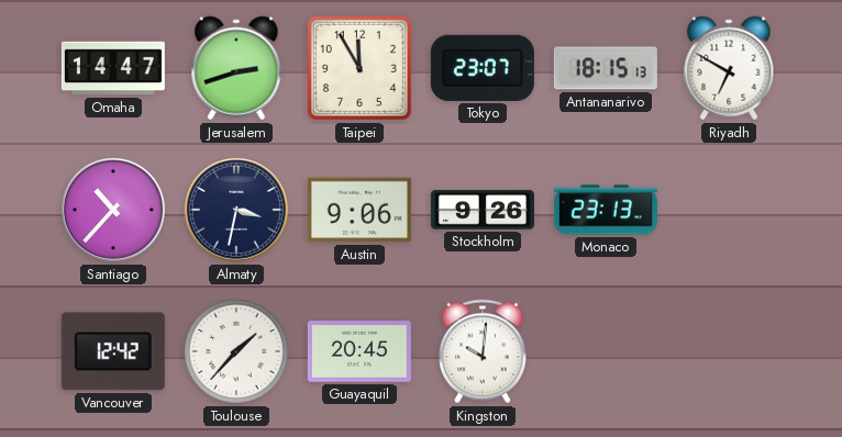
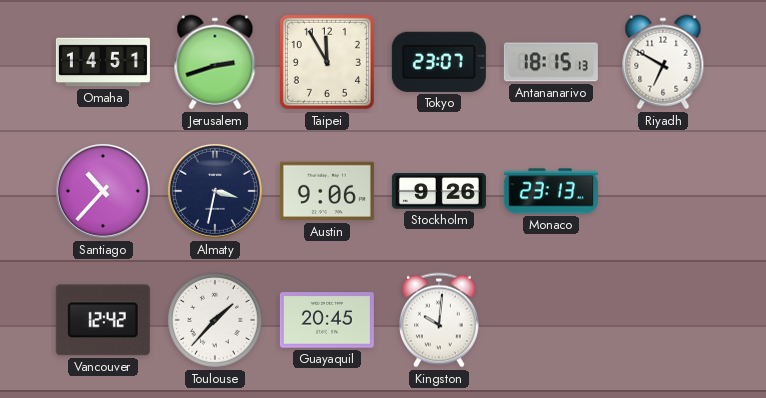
Omaha: 14:47 -> 14:51 (103, 62)
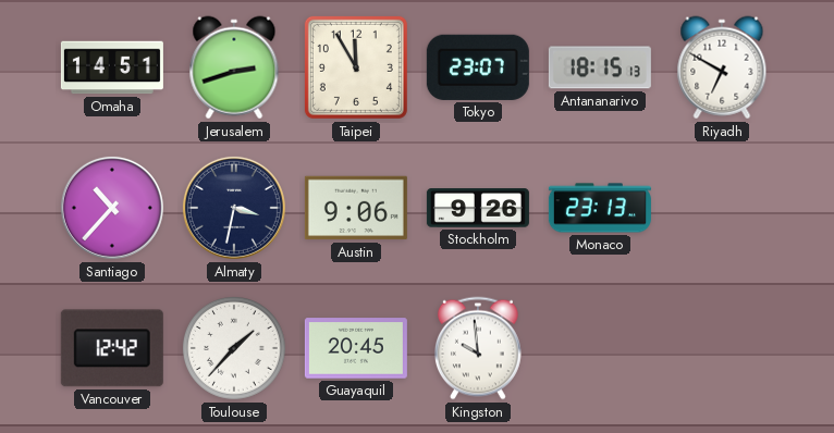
Kingston: 10:01 -> 9:59 (478, 348)
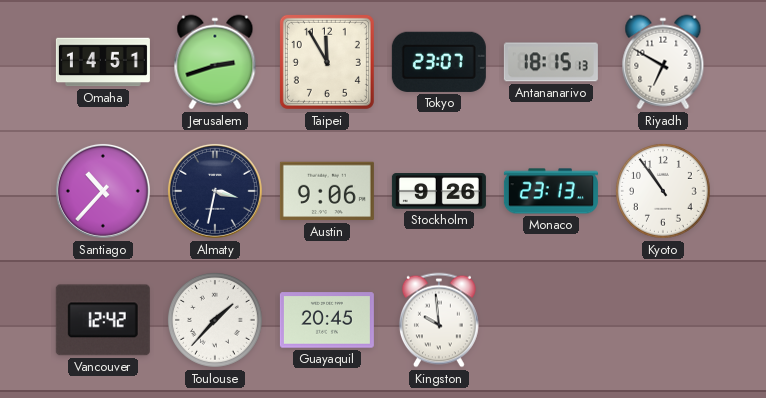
Kyoto: none -> 10:54 (663, 191)
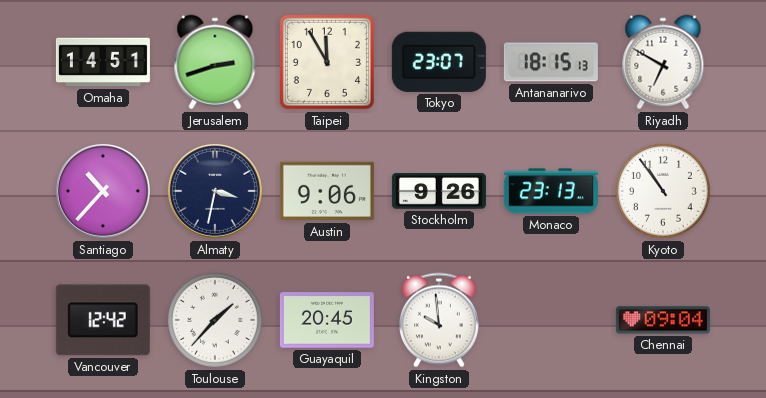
Chennai: none -> 09:04 (663, 320)
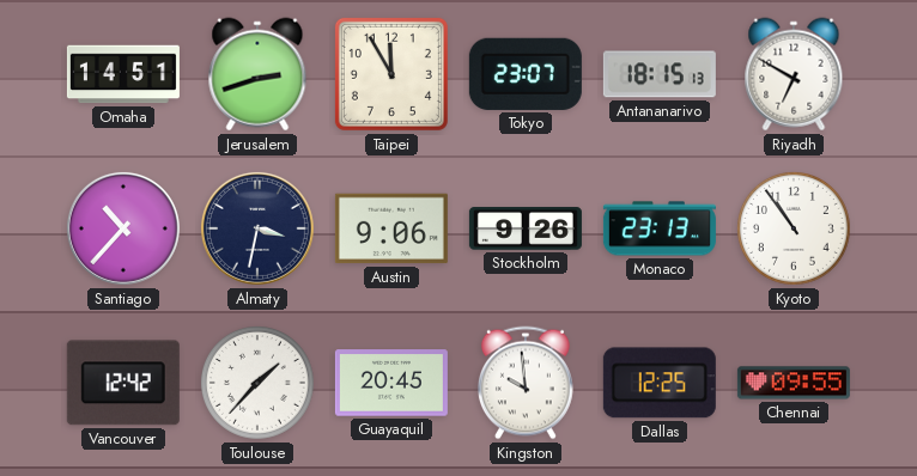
Dallas: none -> 12:25 (660, 383)
Chennai: 09:04 -> 09:55 (794, 383)
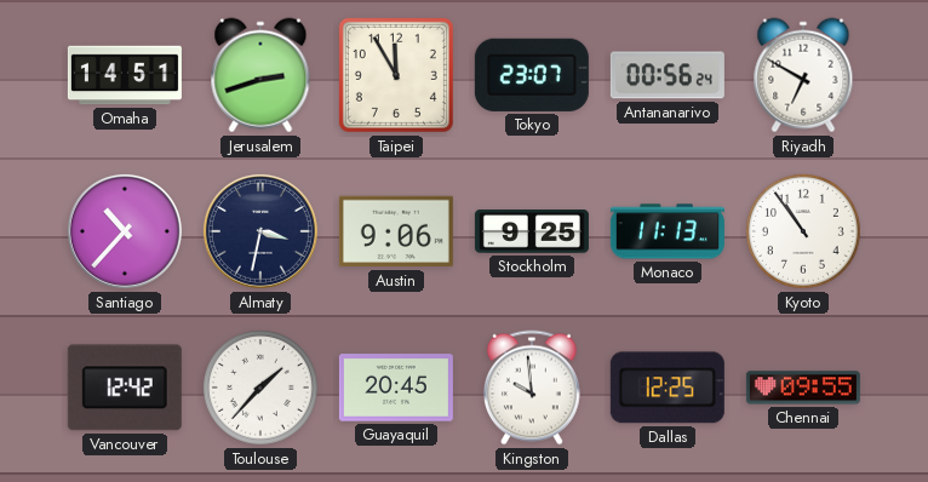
Antananarivo: 18:15 -> 00:56 (668, 75)
Stockholm: 9:26 -> 9:25 (532, 231)
Monaco: 23:13 -> 11:13 (668, 231)
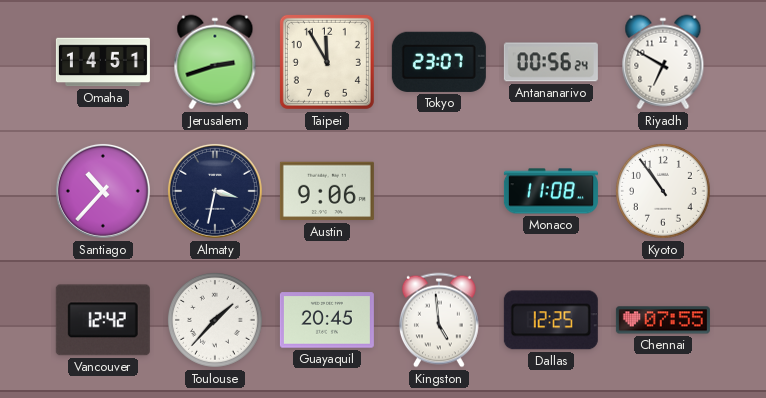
Stockholm: 9:25 -> none (532, 231)
Monaco: 11:13 -> 11:08 (551, 191)
Kingston: 9:59 -> 4:59 (439, 320)
Chennai: 09:55 -> 07:55 (663, 320)
